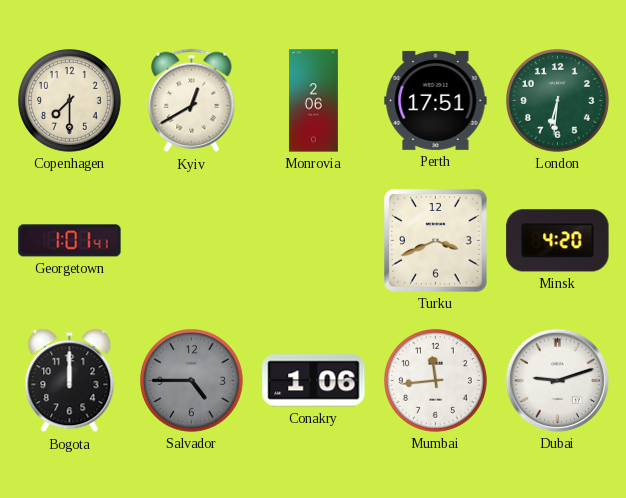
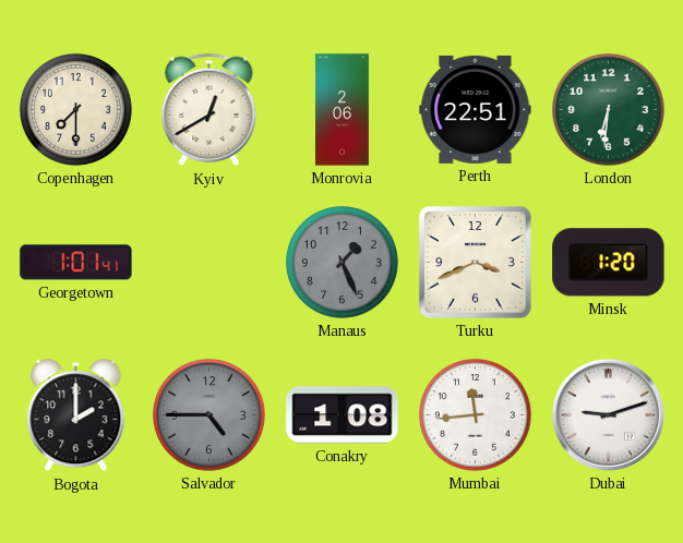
Perth: 17:51 -> 22:51 (476, 109)
Manaus: none -> 1:26 (343, 263)
Minsk: 4:20 -> 1:20 (609, 263)
Bogota: 12:00 -> 2:00 (76, 415)
Conakry: 1:06 -> 1:08 (343, 415)
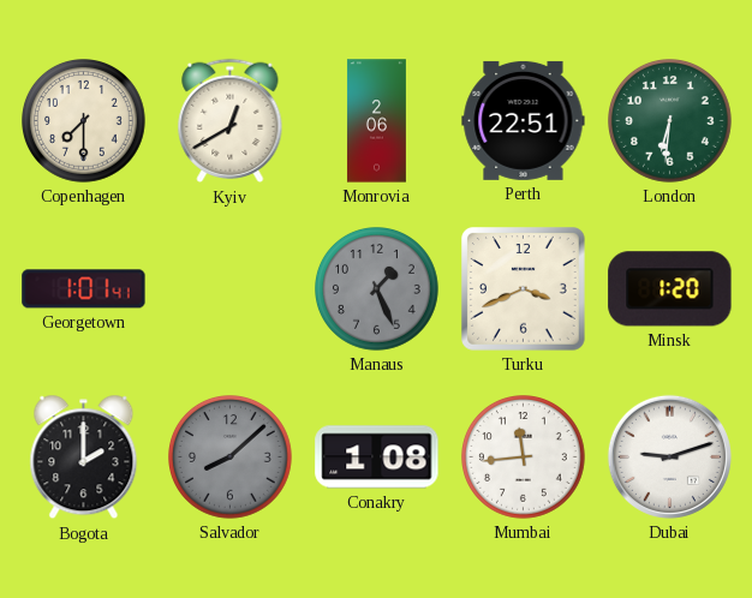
Salvador: 4:45 -> 8:08 (231, 458)
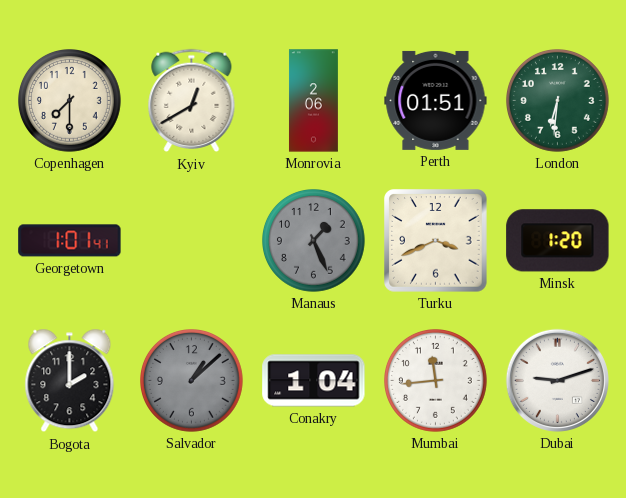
Perth: 22:51 -> 01:51 (436, 100)
Salvador: 8:08 -> 1:08 (192, 381)
Conakry: 1:08 -> 1:04 (314, 381)
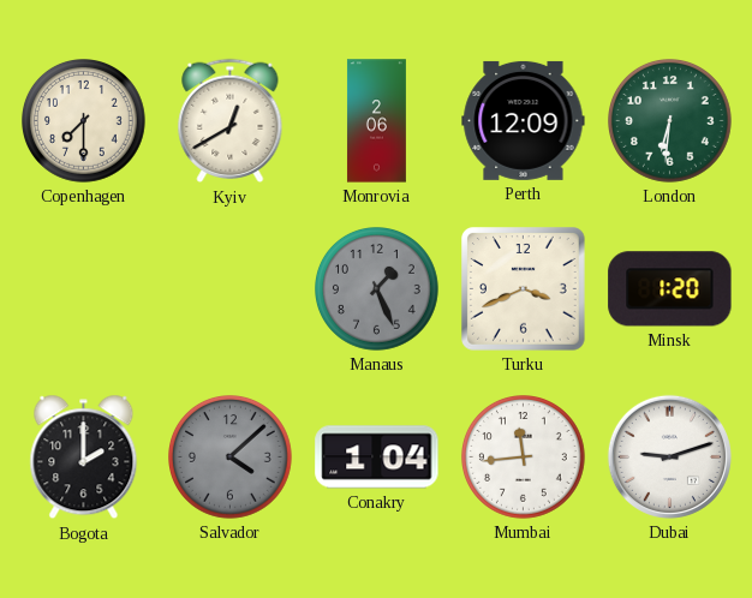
Perth: 01:51 -> 12:09 (524, 120)
Georgetown: 1:01 -> none (70, 241)
Salvador: 1:08 -> 4:08 (231, 458)
